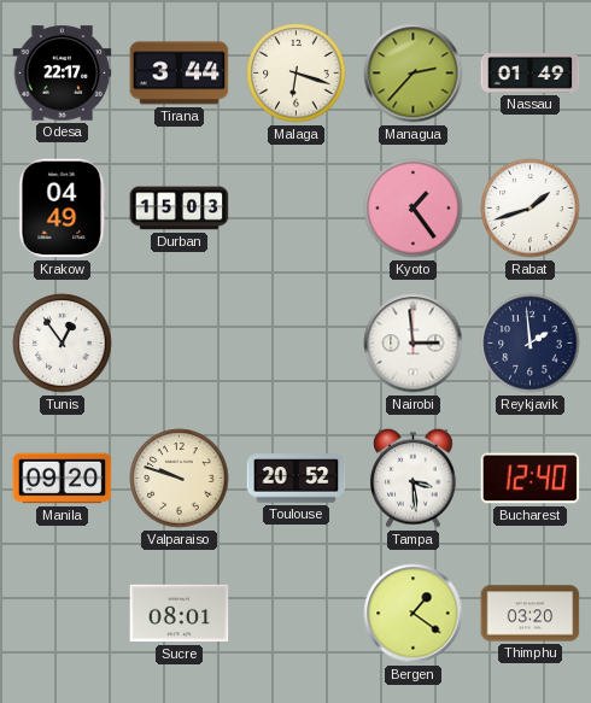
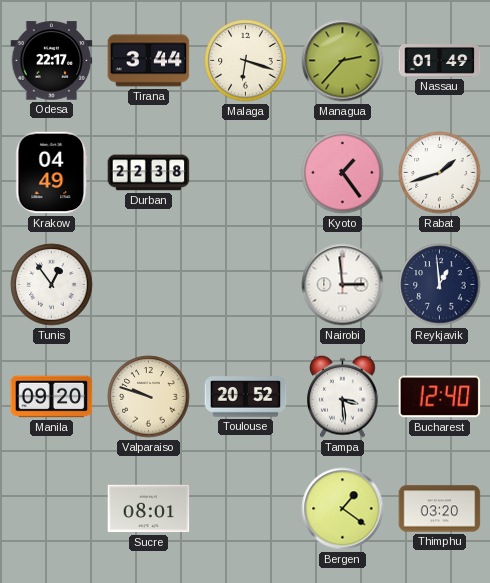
Durban: 15:03 -> 22:38 (149, 173)
Reykjavik: 1:59 -> 12:59 (440, 285)
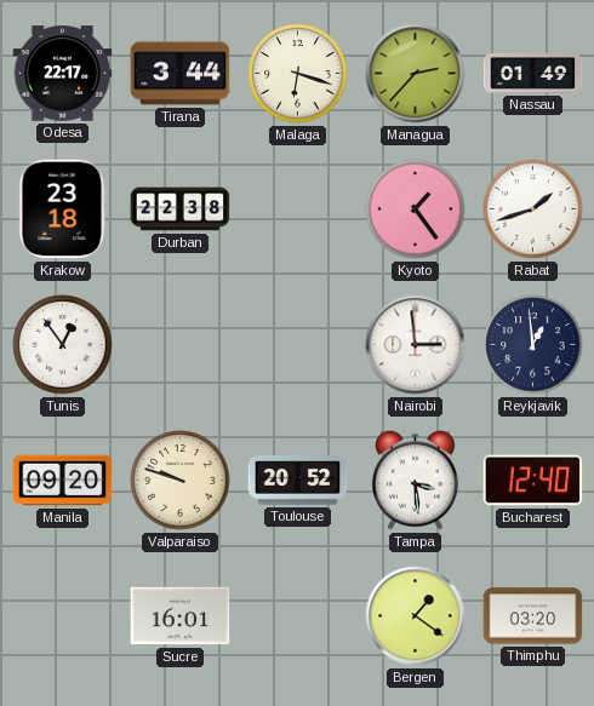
Krakow: 04:49 -> 23:18 (63, 209)
Sucre: 08:01 -> 16:01 (181, 616)
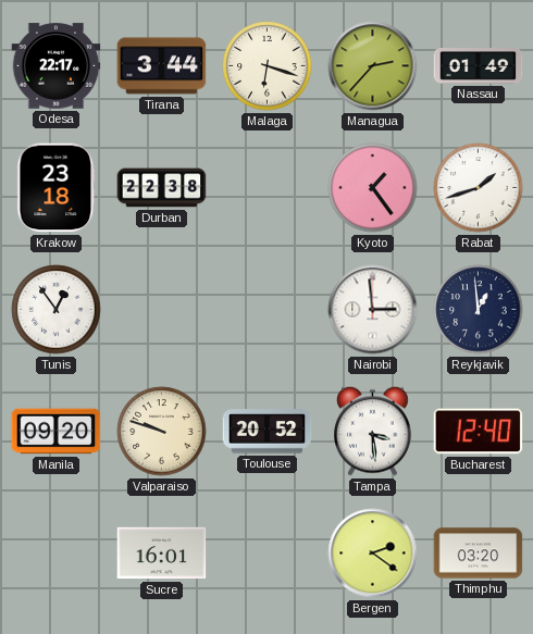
Bergen: 1:21 -> 2:21 (373, 554)
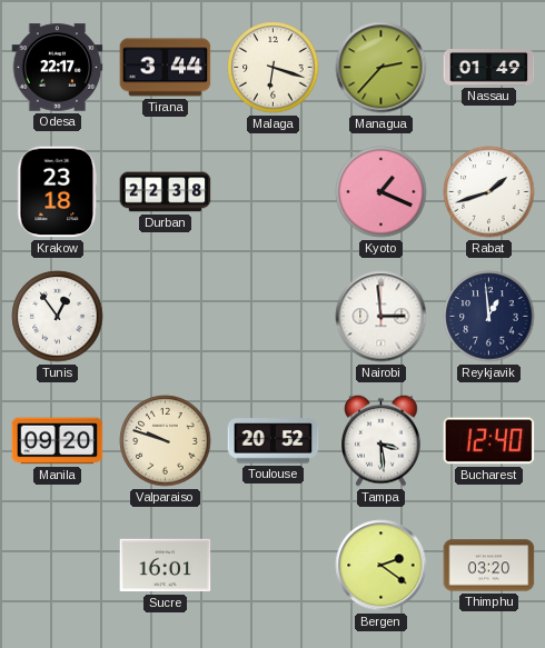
Kyoto: 1:24 -> 1:19 (381, 192)
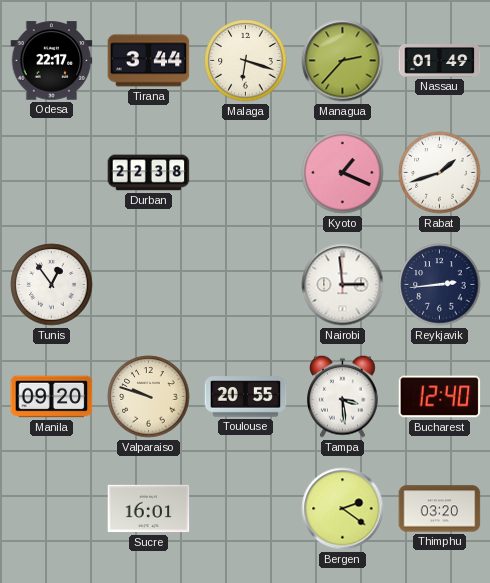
Krakow: 23:18 -> none (58, 192)
Reykjavik: 12:59 -> 2:44 (440, 285)
Toulouse: 20:52 -> 20:55 (246, 397)
